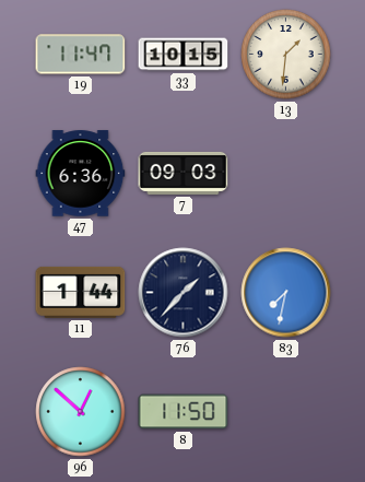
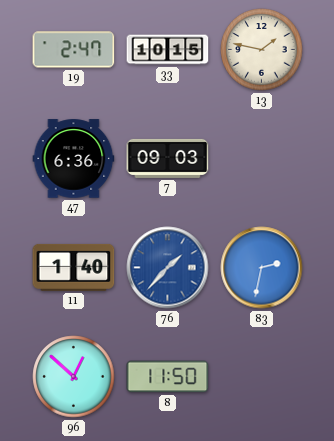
19: 11:47 -> 2:47 (74, 50)
13: 1:31 -> 1:47 (262, 50)
11: 1:44 -> 1:40 (74, 267)
76 dial: navy -> blue (168, 268)
83: 7:32 -> 2:32 (262, 268)
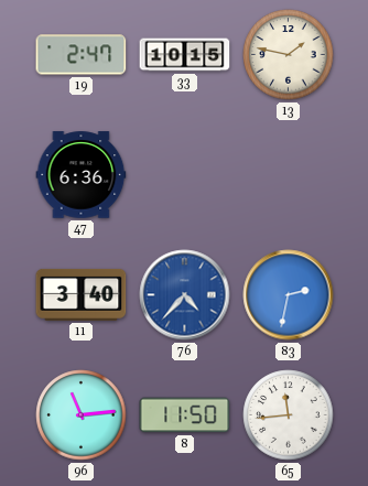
7: 09:03 -> none (168, 158)
11: 1:40 -> 3:40 (82, 294)
76: 1:37 -> 4:37 (185, 295)
96: 12:52 -> 11:14 (82, 415)
65: none -> 11:44 (289, 415)
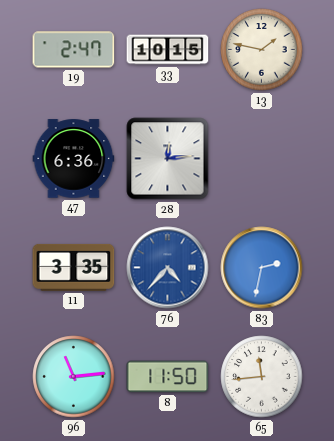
28: none -> 12:14 (168, 159)
11: 3:40 -> 3:35 (74, 267)
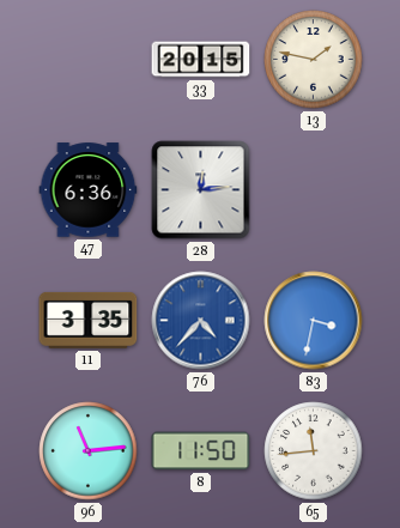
19: 2:47 -> none (74, 50)
33: 10:15 -> 20:15 (201, 60)
83: 2:32 -> 3:32 (314, 321)
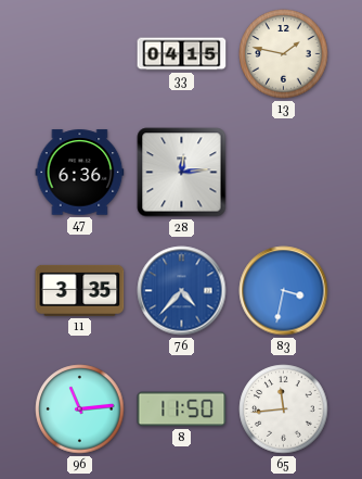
33: 20:15 -> 04:15 (182, 54)
